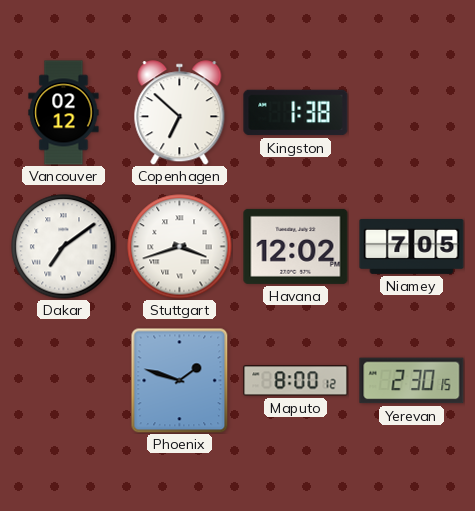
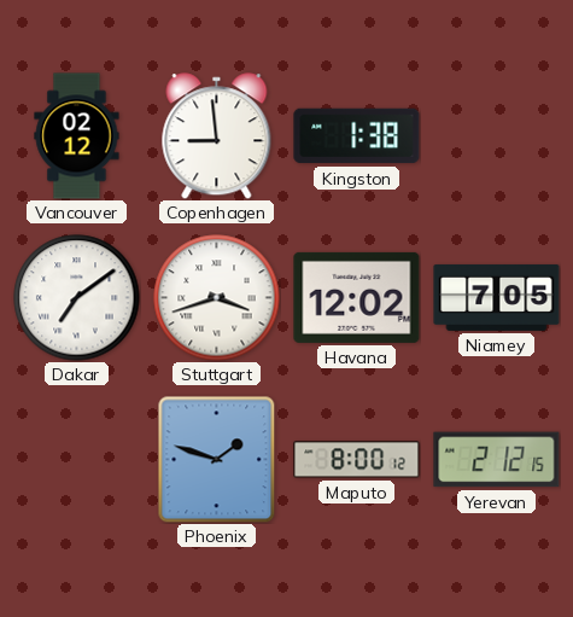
Copenhagen: 6:52 -> 8:59 (217, 136)
Yerevan: 2:30 -> 2:12 (497, 460)
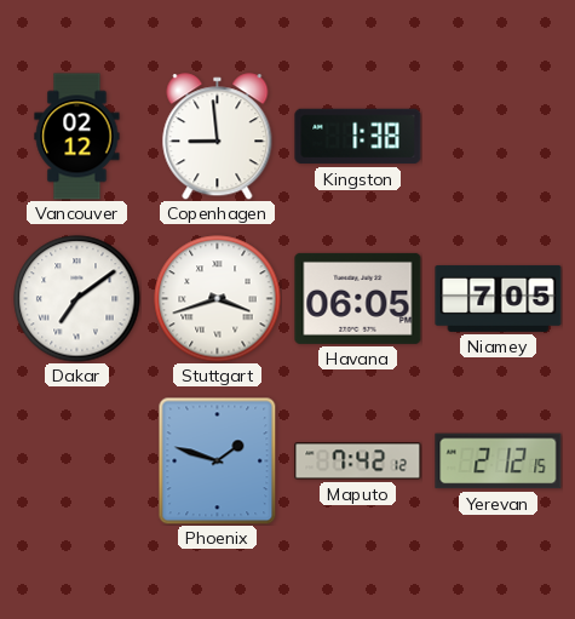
Havana: 12:02 -> 06:05 (358, 298)
Maputo: 8:00 -> 7:42 (358, 462)
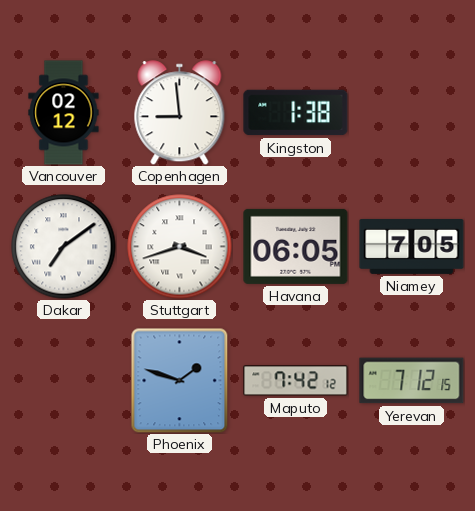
Yerevan: 2:12 -> 7:12 (412, 381)
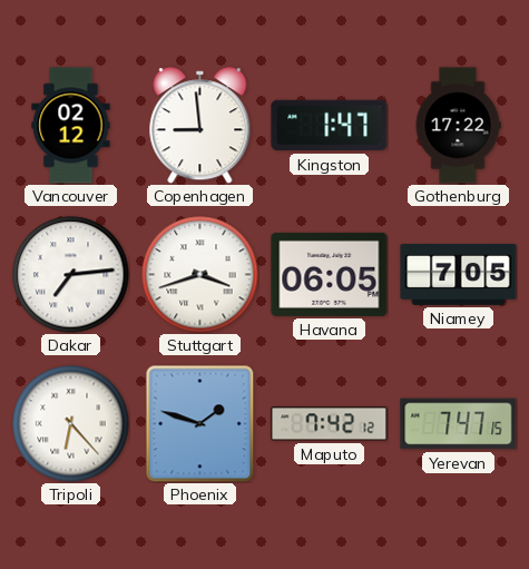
Kingston: 1:38 -> 1:47 (330, 126)
Gothenburg: none -> 17:22 (458, 126)
Dakar: 7:09 -> 7:14 (71, 275)
Tripoli: none -> 6:23 (71, 424)
Yerevan: 7:12 -> 7:47 (459, 424)
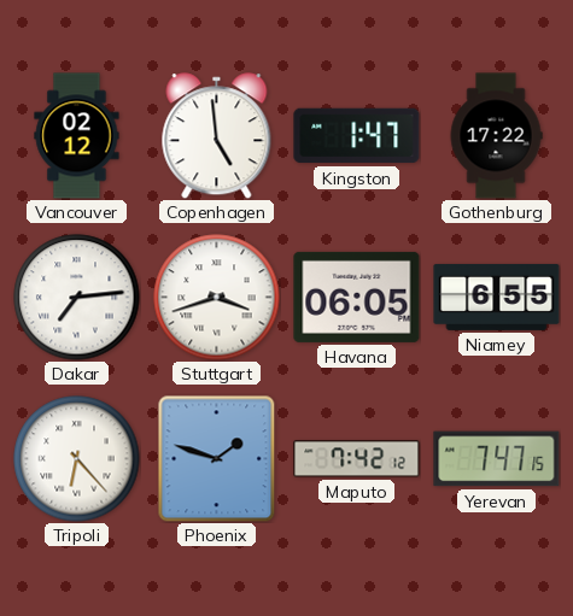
Copenhagen: 8:59 -> 4:59 (217, 136)
Niamey: 7:05 -> 6:55 (497, 297)
